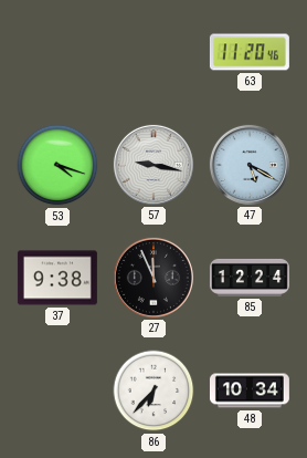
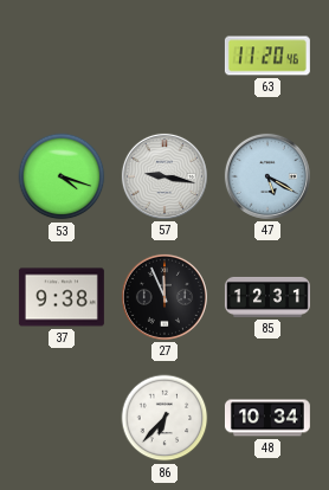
85: 12:24 -> 12:31 (267, 297)
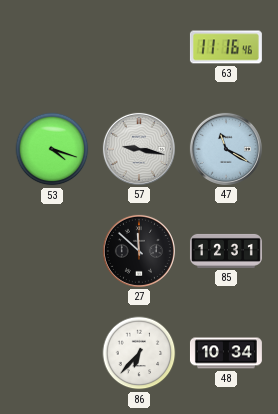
63: 11:20 -> 11:16 (226, 47)
47: 5:20 -> 11:20 (226, 149)
37: 9:38 -> none (62, 297)
27: 11:56 -> 11:52 (139, 251)
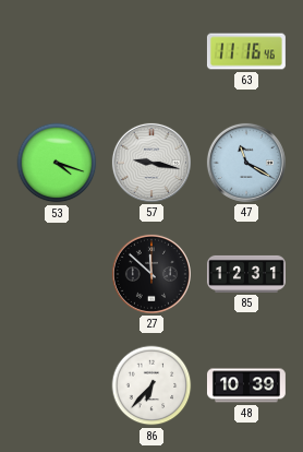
48: 10:34 -> 10:39 (246, 385)
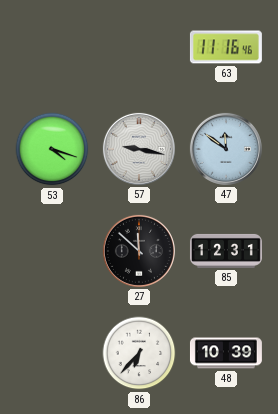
47: 11:20 -> 11:51 (226, 149)
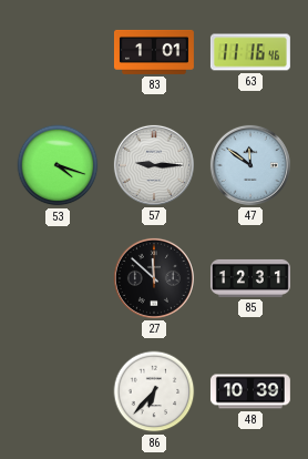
83: none -> 1:01 (154, 52)
57: 9:17 -> 9:15 (154, 165)
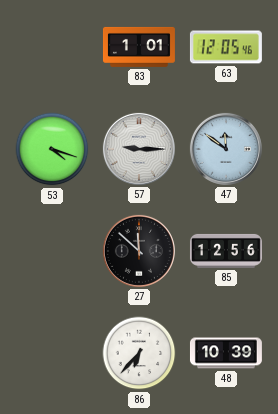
63: 11:16 -> 12:05 (226, 47)
85: 12:31 -> 12:56 (226, 251)
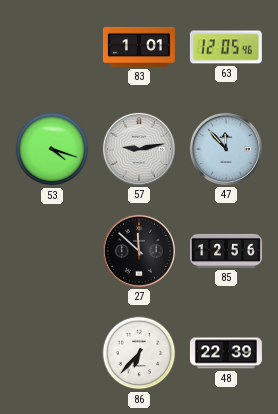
57: 9:15 -> 9:13 (139, 149)
47: 11:51 -> 11:53 (226, 149)
48: 10:39 -> 22:39 (226, 353)
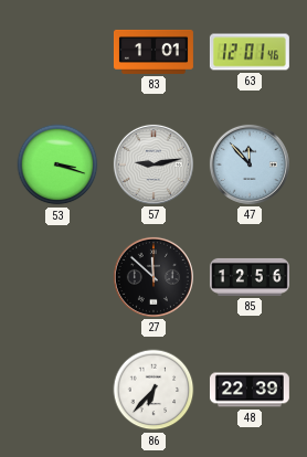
63: 12:05 -> 12:01 (250, 52)
53: 4:18 -> 3:18 (57, 164)
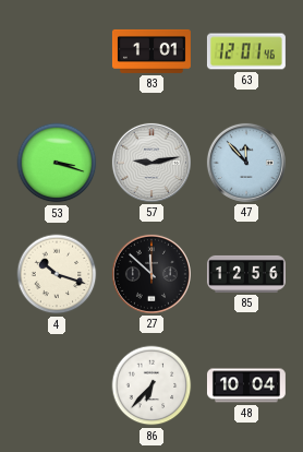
4: none -> 10:18 (57, 274)
48: 22:39 -> 10:04 (246, 385)
